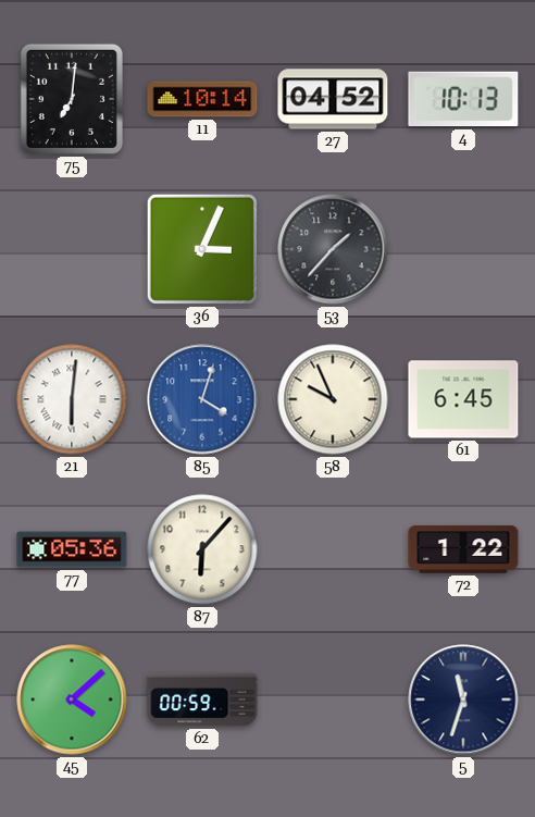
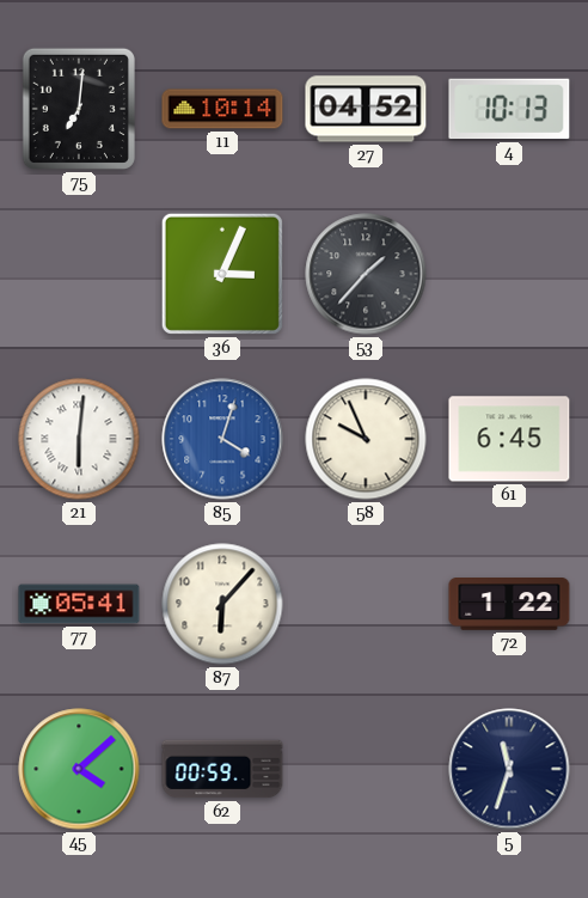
77: 05:36 -> 05:41 (79, 604)
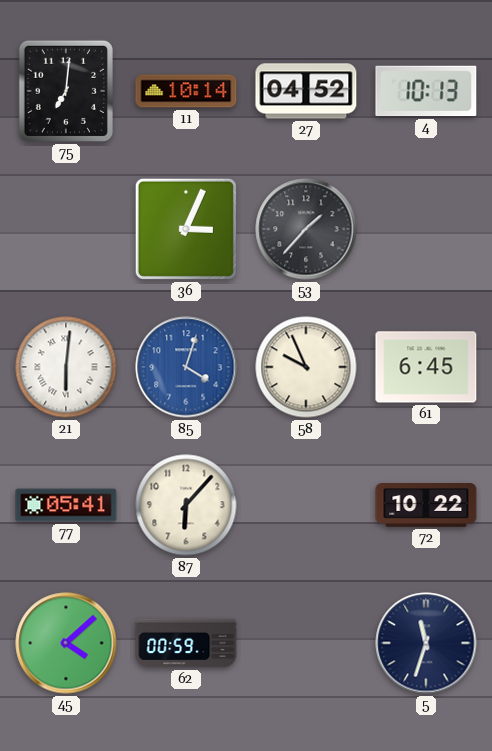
72: 1:22 -> 10:22 (426, 506)
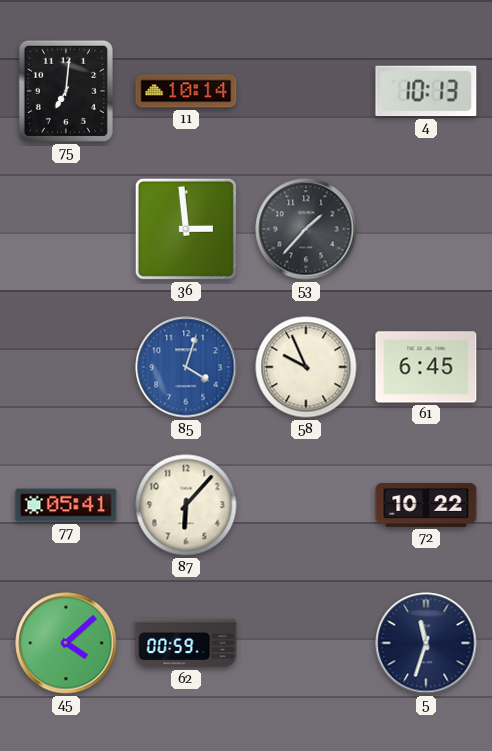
27: 04:52 -> none (306, 91)
36: 3:04 -> 2:59 (186, 229)
21: 6:01 -> none (66, 367)
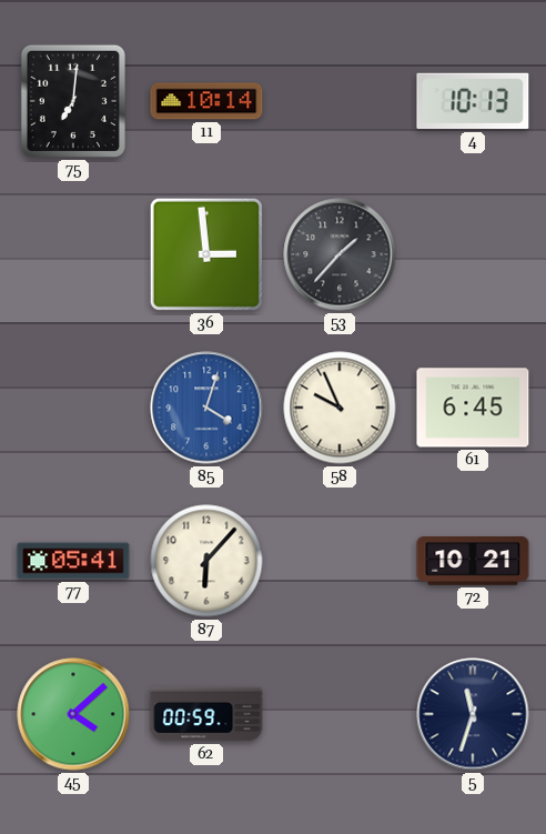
72: 10:22 -> 10:21 (473, 562)
